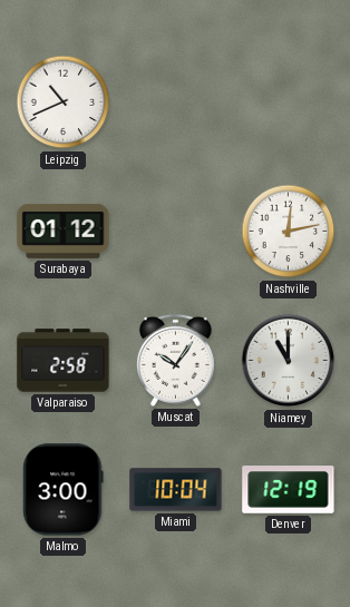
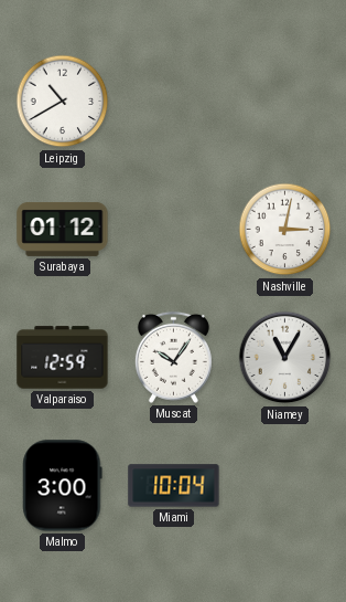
Leipzig: 10:41 -> 10:40 (63, 102)
Nashville: 12:13 -> 3:02 (285, 230)
Valparaiso: 2:58 -> 12:59 (63, 358)
Niamey: 11:00 -> 11:05 (285, 358)
Denver: 12:19 -> none (289, 490)
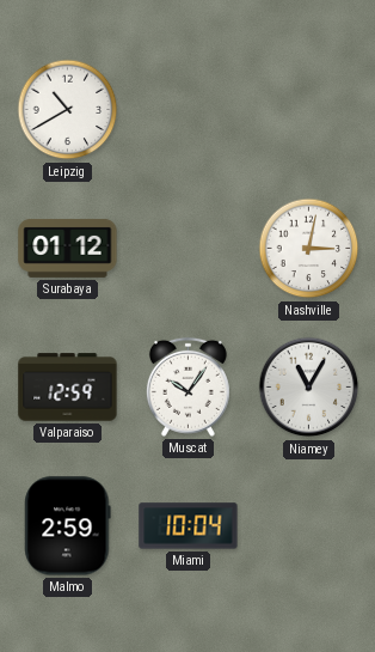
Malmo: 3:00 -> 2:59 (68, 526)
